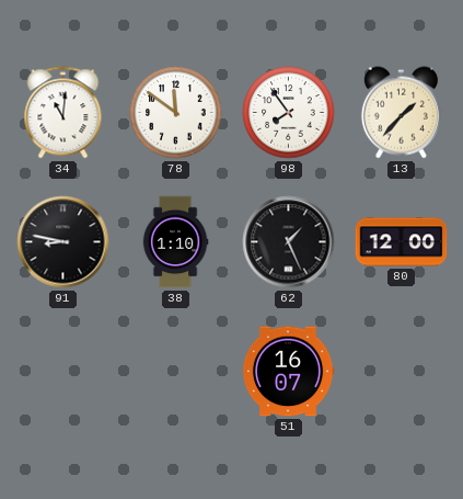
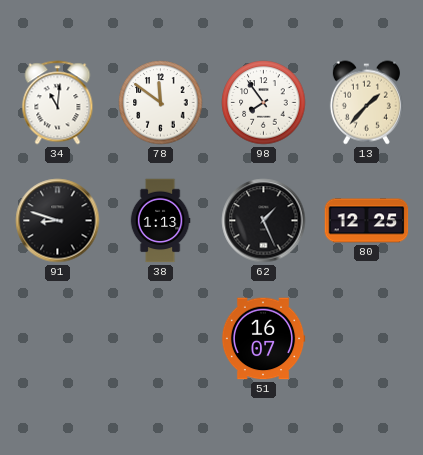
91: 8:47 -> 8:48 (58, 221)
38: 1:10 -> 1:13 (160, 221)
80: 12:00 -> 12:25 (367, 221)
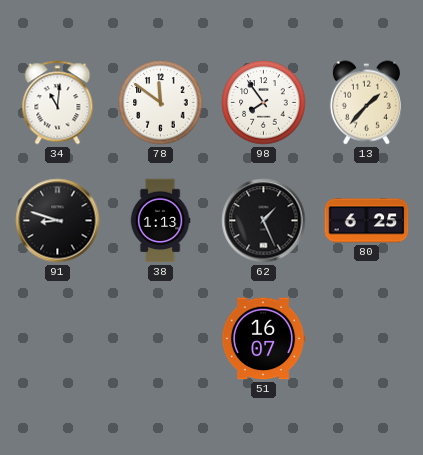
80: 12:25 -> 6:25 (367, 221)
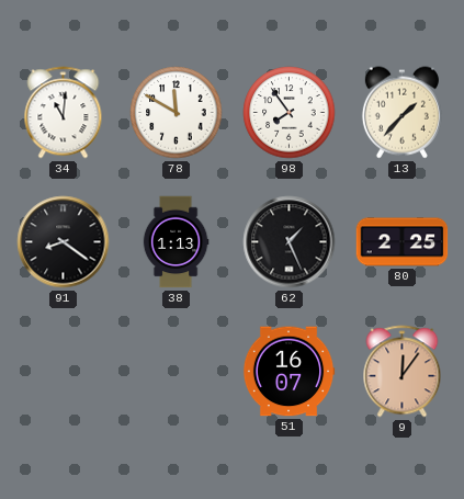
78: 11:51 -> 11:50 (177, 113)
91: 8:48 -> 8:21 (64, 242)
80: 6:25 -> 2:25 (403, 242)
9: none -> 12:06 (403, 372)
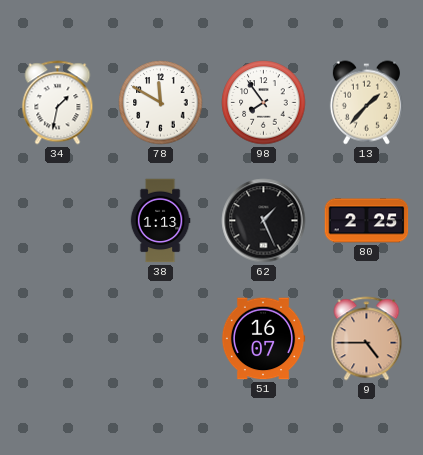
34: 11:01 -> 1:32 (58, 103)
91: 8:21 -> none (64, 242)
9: 12:06 -> 4:45 (367, 339)
